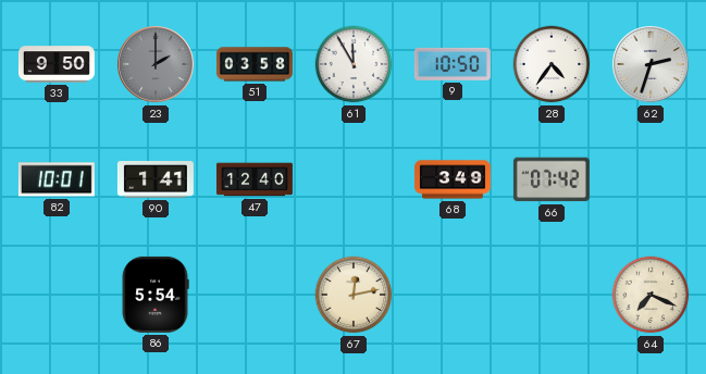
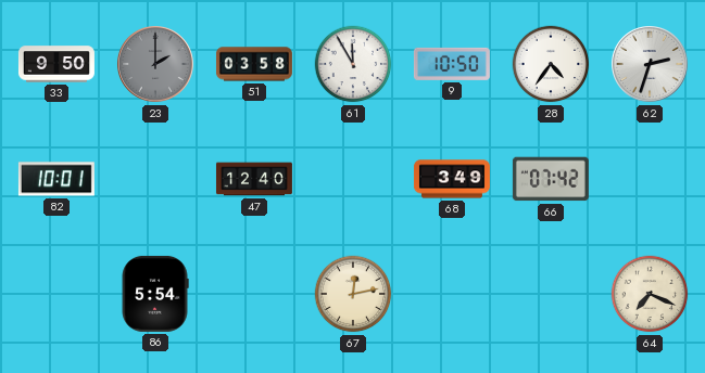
90: 1:41 -> none (156, 179)
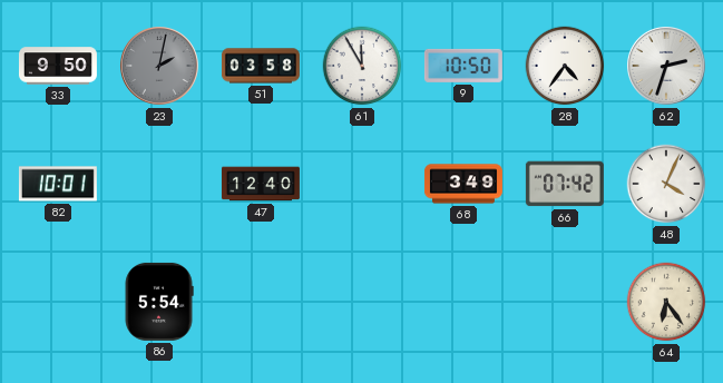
23: 2:00 -> 2:02 (160, 67)
48: none -> 4:04 (666, 184)
67: 12:13 -> none (353, 294)
64: 7:19 -> 6:24 (666, 302)
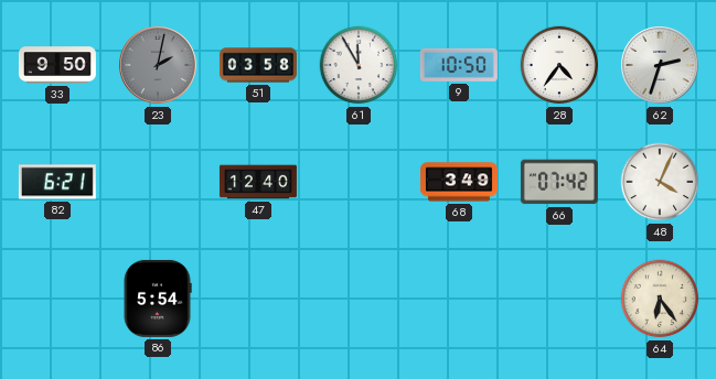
82: 10:01 -> 6:21 (57, 182)
